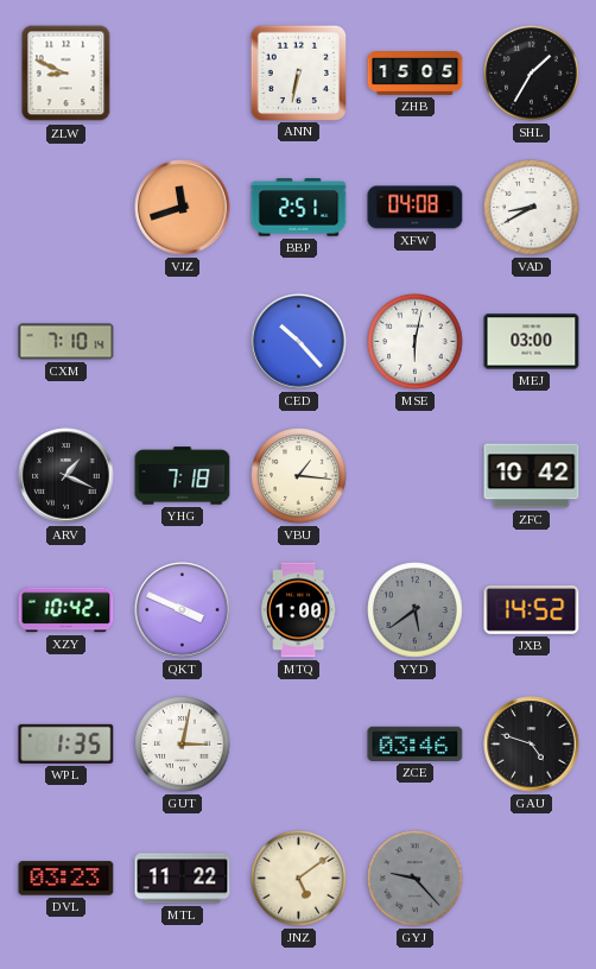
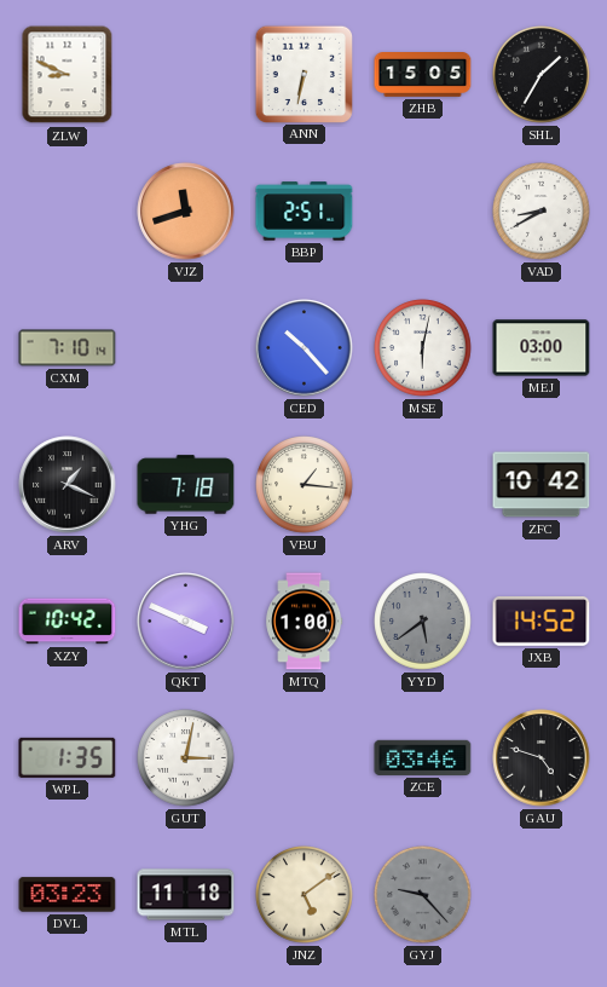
XFW: 04:08 -> none (416, 208)
MTL: 11:22 -> 11:18 (186, 895)
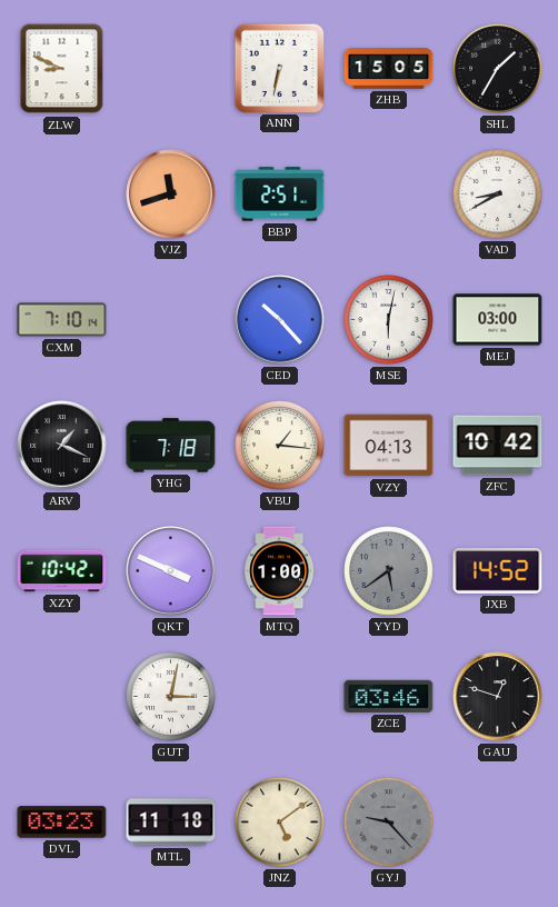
VZY: none -> 04:13 (389, 446)
WPL: 1:35 -> none (68, 757)
GAU: 4:48 -> 12:48 (498, 697)
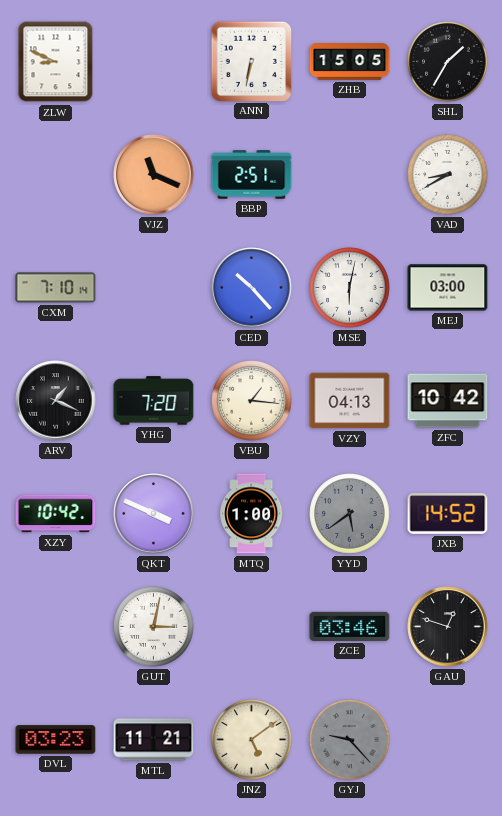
VJZ: 11:42 -> 11:19 (154, 175)
YHG: 7:18 -> 7:20 (154, 401)
MTL: 11:18 -> 11:21 (154, 740)
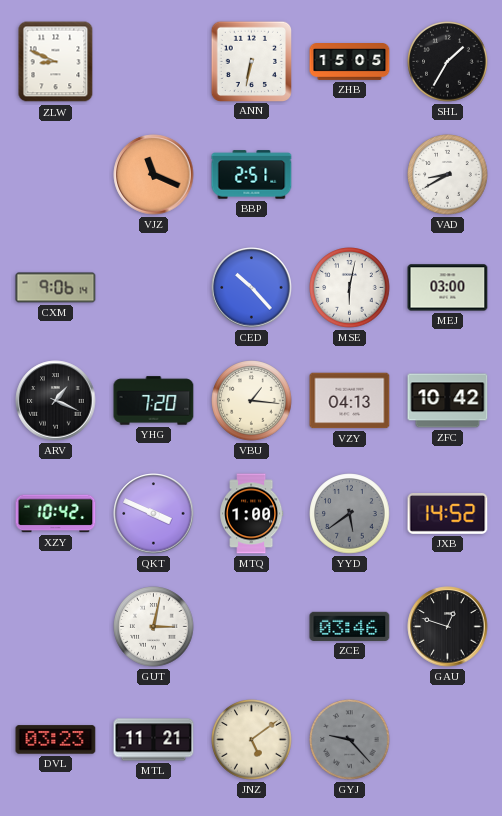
CXM: 7:10 -> 9:06 (56, 288)
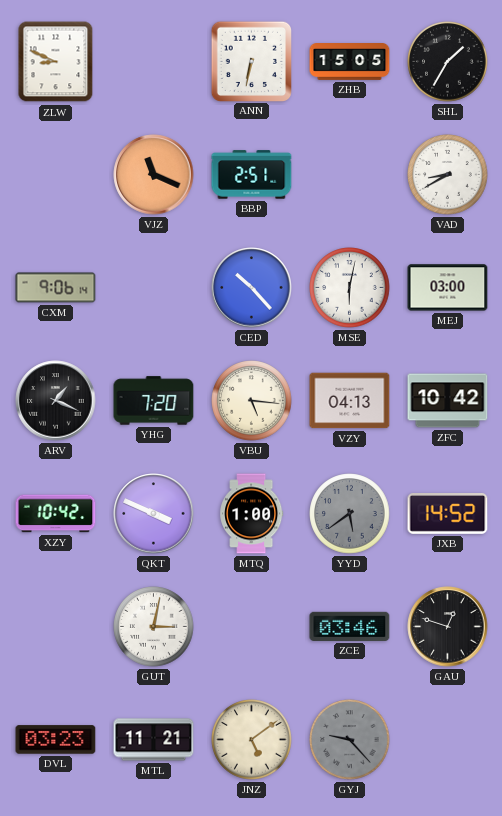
VBU: 1:16 -> 5:16 (252, 401)
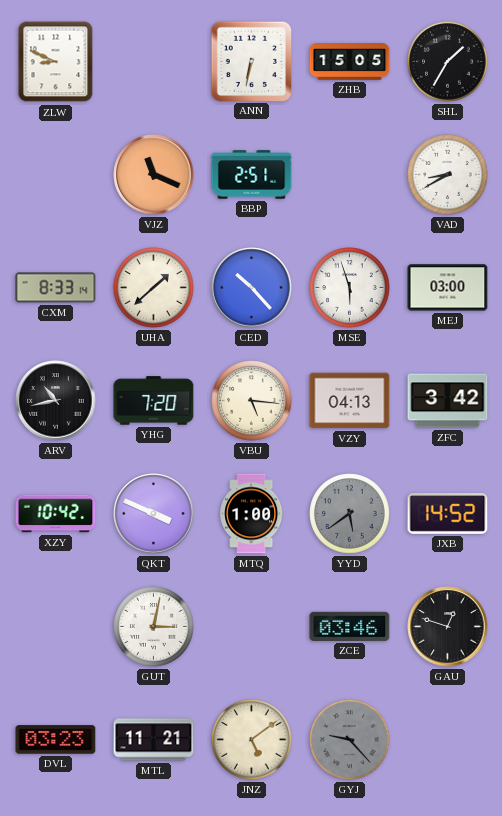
CXM: 9:06 -> 8:33 (56, 288)
UHA: none -> 1:38 (154, 288)
MSE: 6:02 -> 5:57 (350, 288)
ARV: 1:19 -> 10:43 (56, 401)
ZFC: 10:42 -> 3:42 (448, 401)
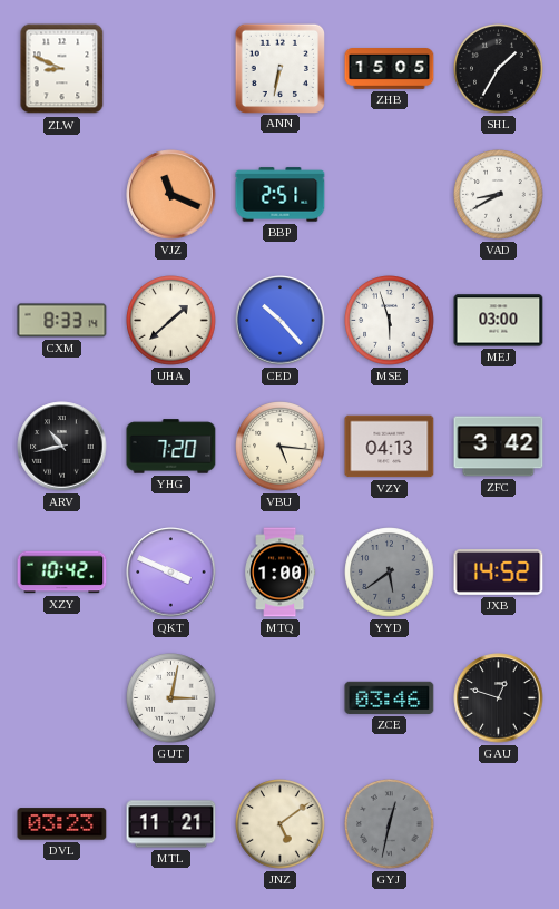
GYJ: 9:23 -> 12:32 (390, 824)
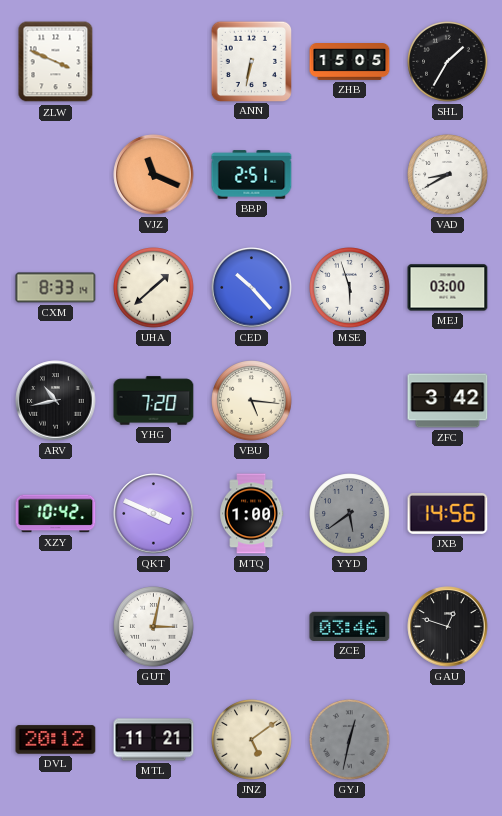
ZLW: 8:49 -> 3:49 (56, 62)
VZY: 04:13 -> none (390, 447)
JXB: 14:52 -> 14:56 (448, 514)
DVL: 03:23 -> 20:12 (56, 740)
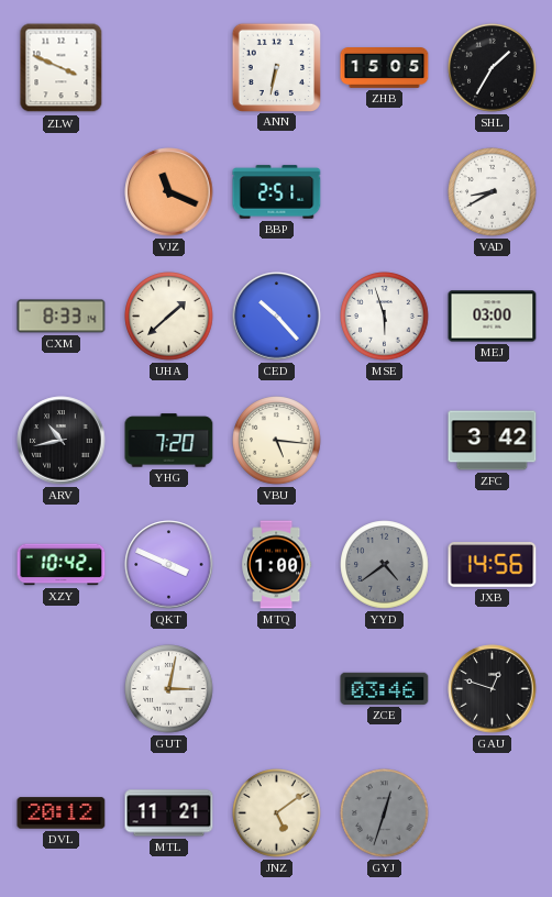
YYD: 5:39 -> 4:39 (385, 565)
GYJ: 12:32 -> 12:33 (385, 813)
